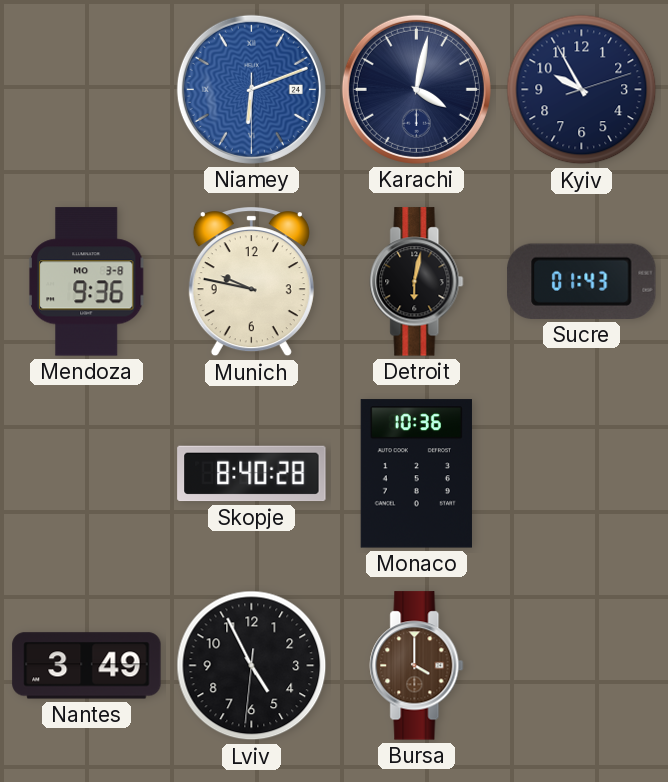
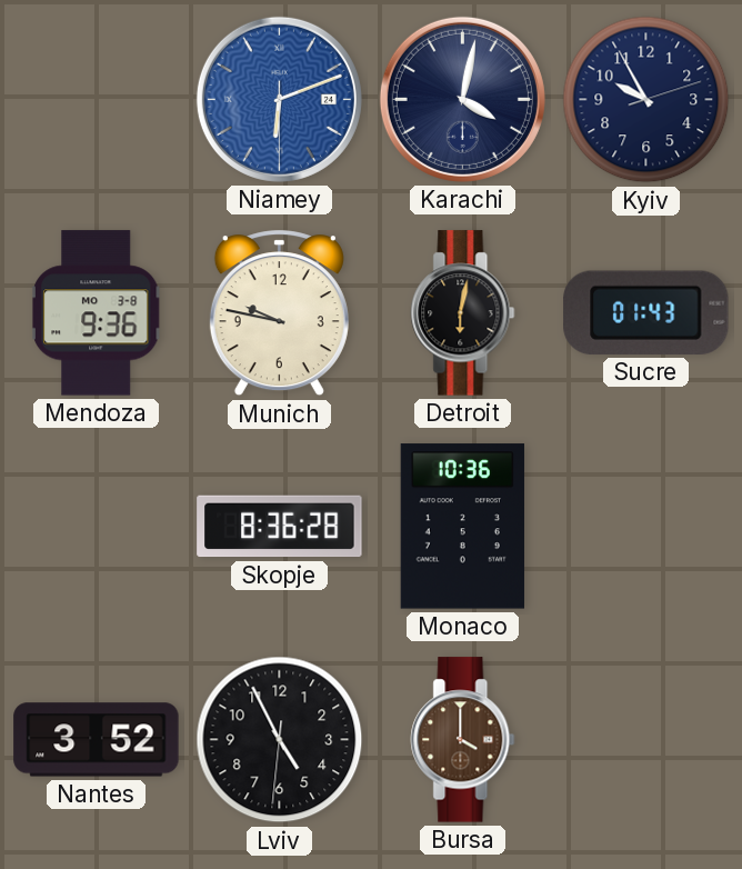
Skopje: 8:40 -> 8:36 (280, 527)
Nantes: 3:49 -> 3:52 (97, 740)
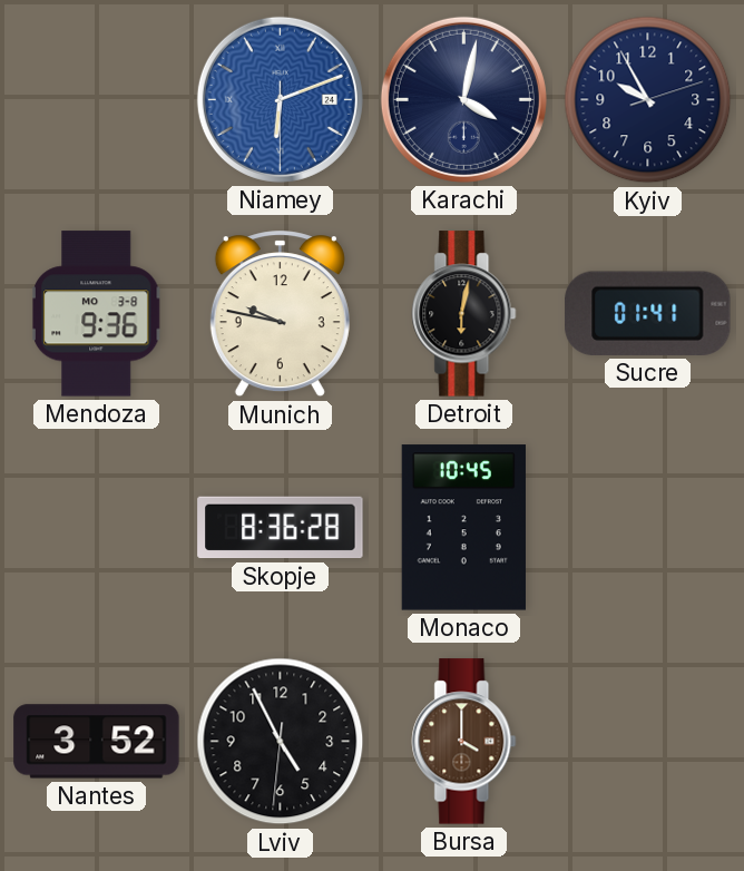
Sucre: 01:43 -> 01:41 (648, 313)
Monaco: 10:36 -> 10:45 (463, 528)
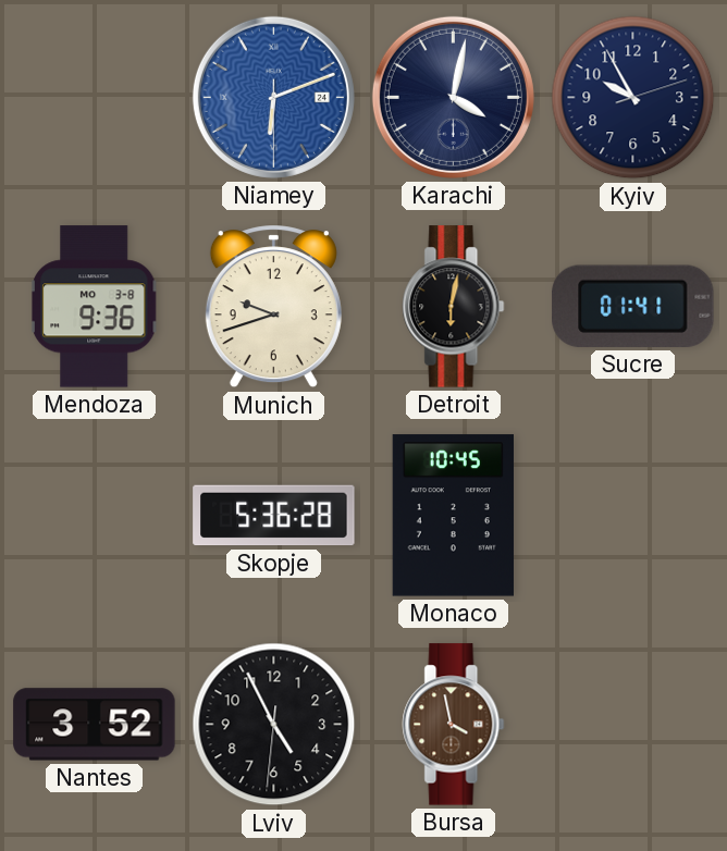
Munich: 9:47 -> 9:42 (273, 307)
Skopje: 8:36 -> 5:36 (274, 516)
Bursa: 4:00 -> 3:58 (454, 725)
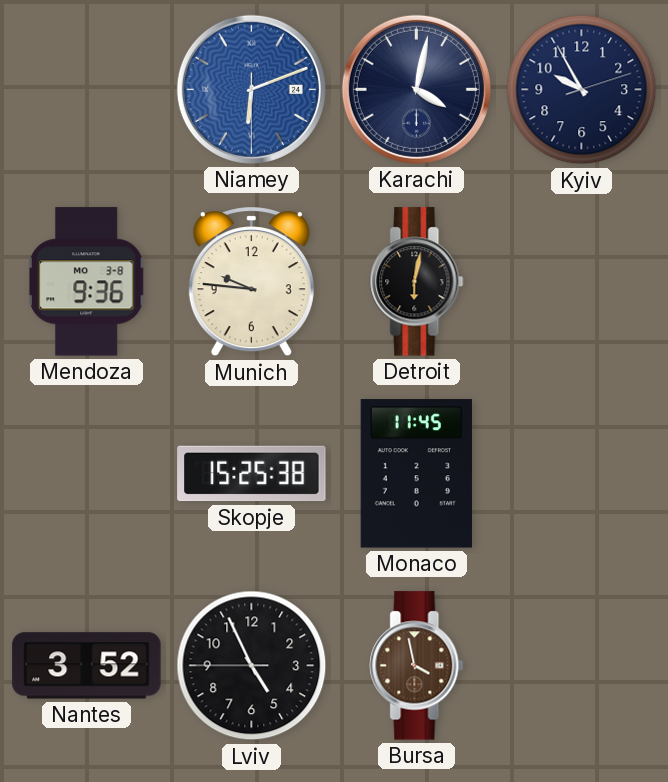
Munich: 9:42 -> 9:46 (251, 282)
Sucre: 01:41 -> none (633, 306)
Skopje: 5:36 -> 15:25 (252, 474)
Monaco: 10:45 -> 11:45 (416, 474)
Lviv: 4:55:31 -> 4:55:45 (252, 666)
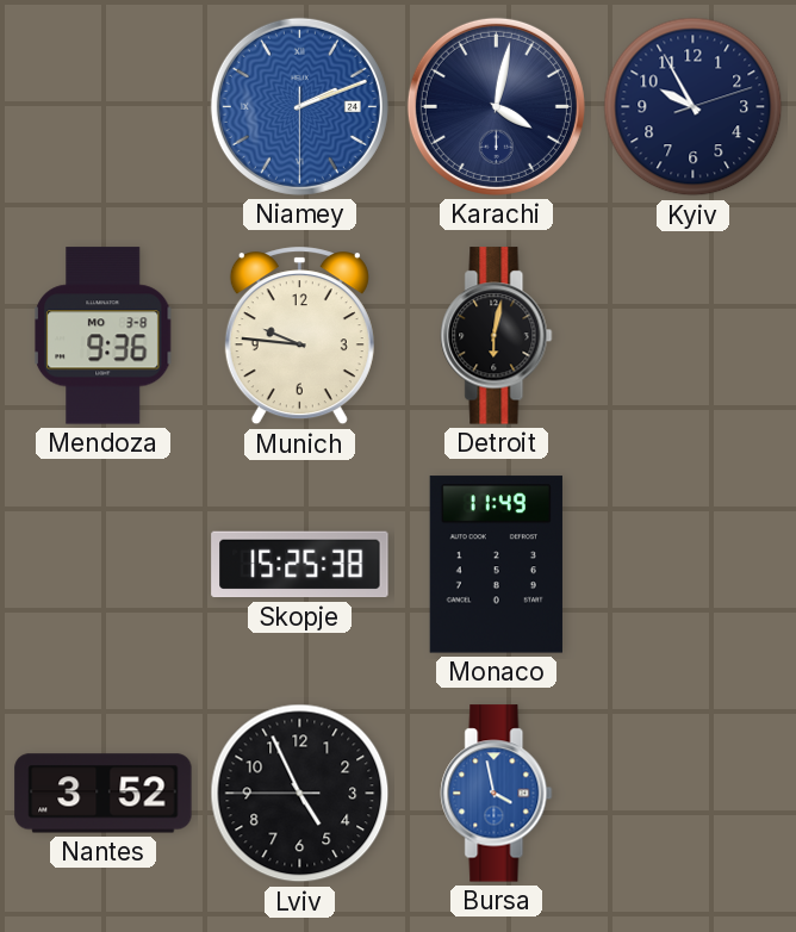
Niamey: 6:11 -> 2:11 (299, 106)
Monaco: 11:45 -> 11:49 (496, 565)
Bursa dial: brown -> blue (497, 794)
